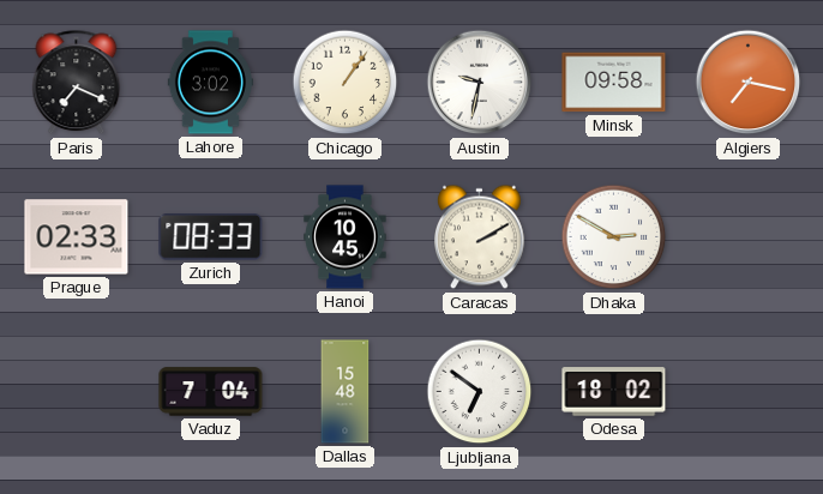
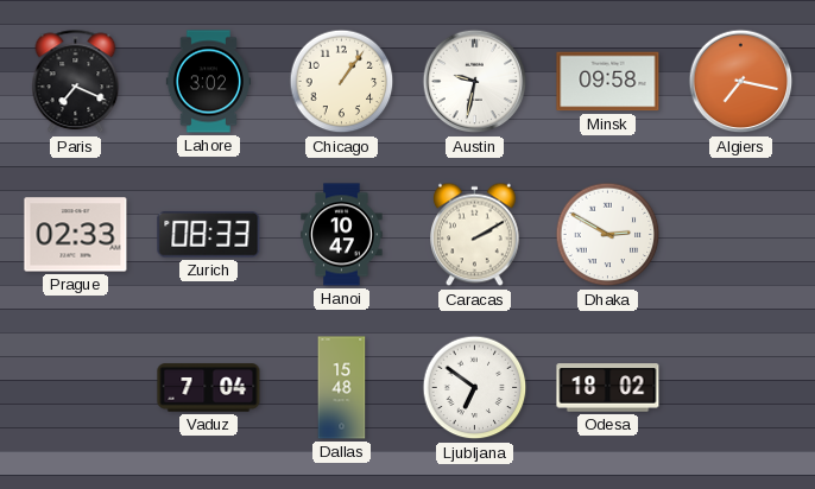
Hanoi: 10:45 -> 10:47 (342, 235)
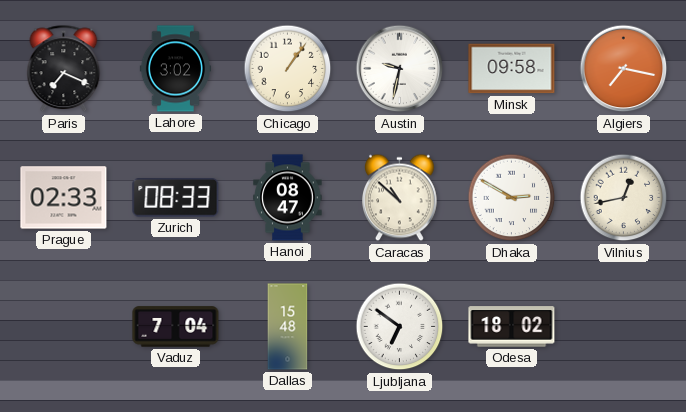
Hanoi: 10:47 -> 08:47 (288, 198)
Caracas: 2:10 -> 10:52 (400, 198)
Vilnius: none -> 12:43 (624, 198)
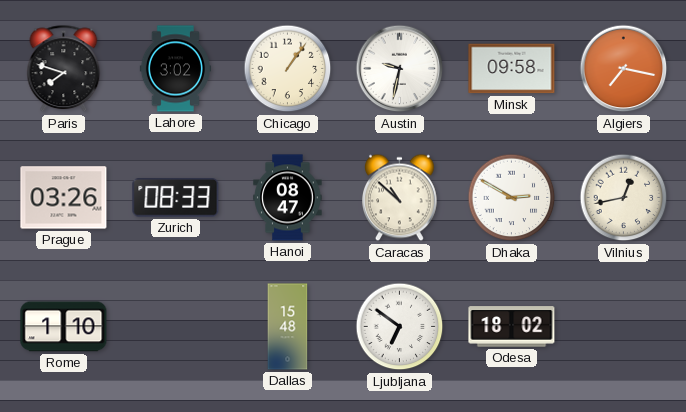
Paris: 7:19 -> 7:48 (64, 69)
Prague: 02:33 -> 03:26 (64, 198)
Rome: none -> 1:10 (64, 327)
Vaduz: 7:04 -> none (176, 327)
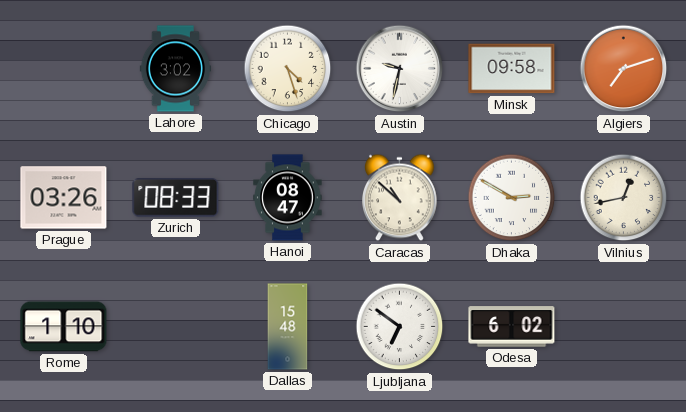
Paris: 7:48 -> none (64, 69)
Chicago: 1:06 -> 4:27 (288, 69)
Algiers: 7:17 -> 7:12 (624, 69)
Odesa: 18:02 -> 6:02 (512, 327)
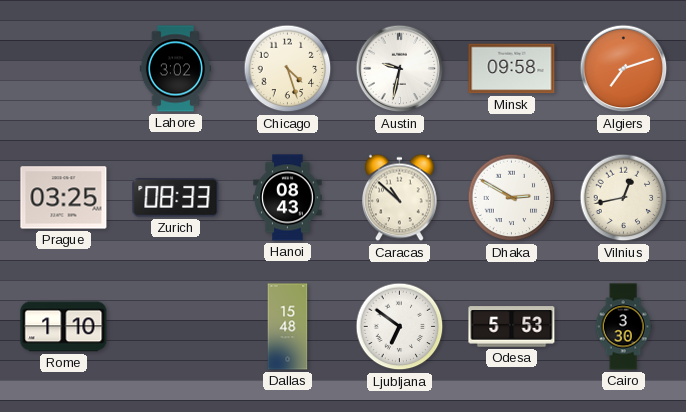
Prague: 03:26 -> 03:25 (64, 198)
Hanoi: 08:47 -> 08:43 (288, 198)
Odesa: 6:02 -> 5:53 (512, 327)
Cairo: none -> 3:30 (623, 327)
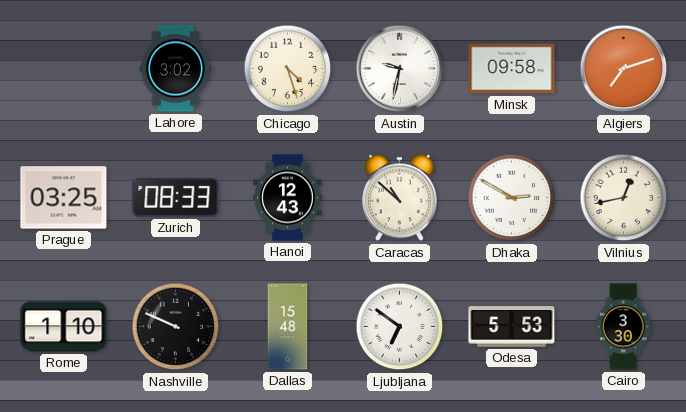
Hanoi: 08:43 -> 12:43 (288, 198)
Nashville: none -> 9:49 (176, 327)
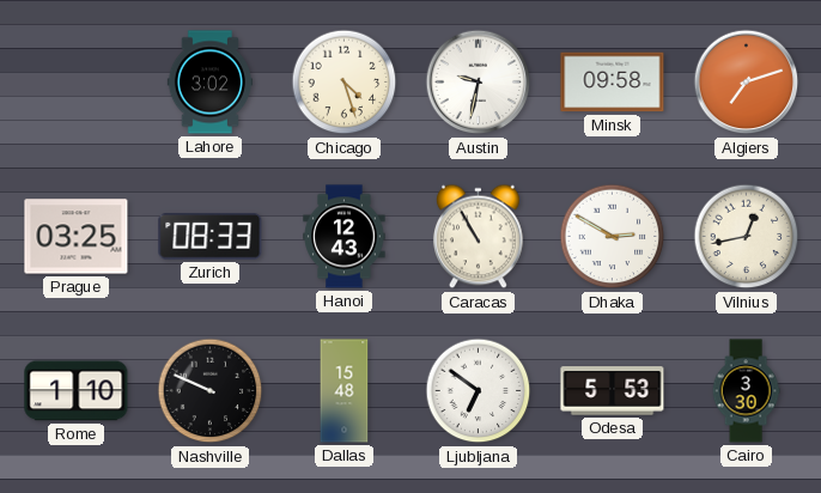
Caracas: 10:52 -> 10:55 (479, 237)
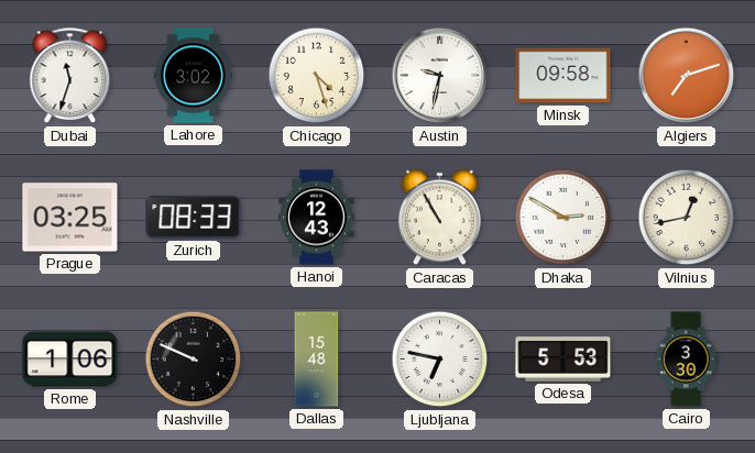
Dubai: none -> 11:33 (70, 76)
Rome: 1:10 -> 1:06 (70, 360)
Ljubljana: 6:51 -> 6:47 (440, 360)
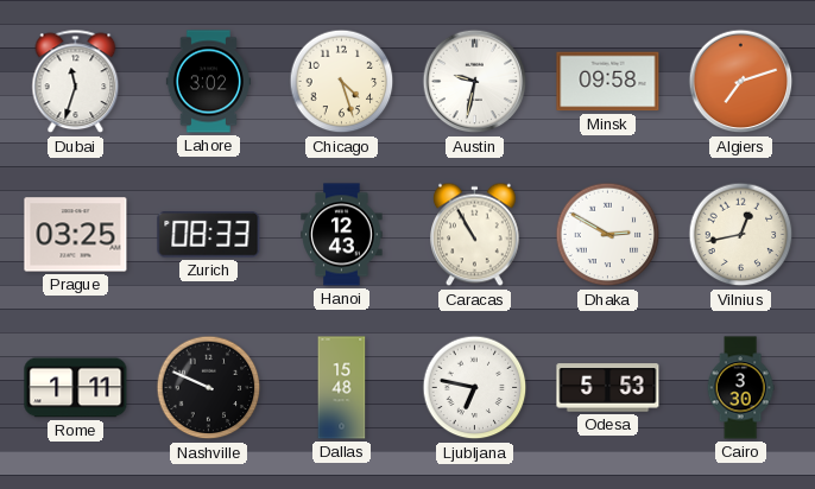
Rome: 1:06 -> 1:11 (76, 388)
